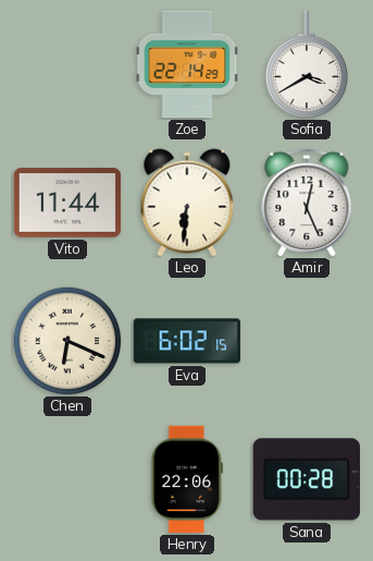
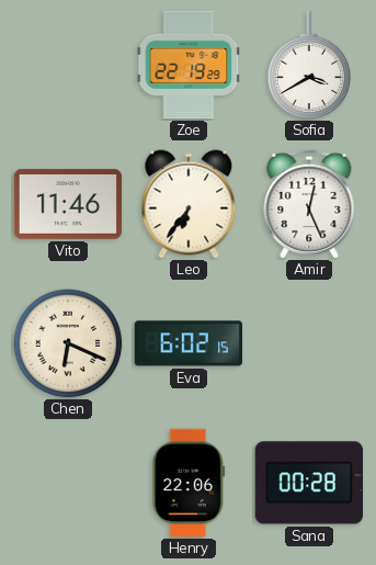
Zoe: 22:14 -> 22:19 (189, 65)
Vito: 11:44 -> 11:46 (68, 204)
Leo: 6:31 -> 6:36 (189, 204)
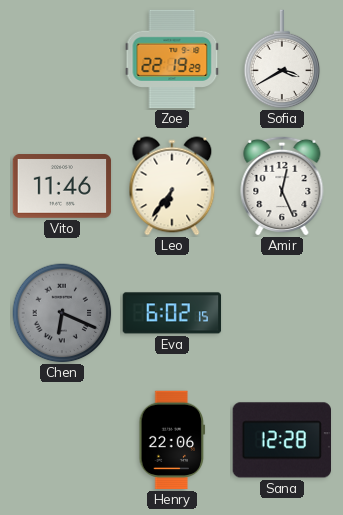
Chen dial: cream -> grey (62, 313)
Sana: 00:28 -> 12:28 (281, 440)
